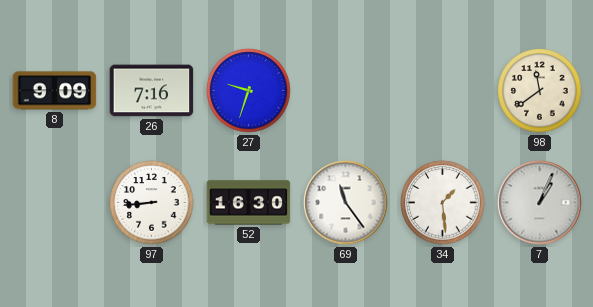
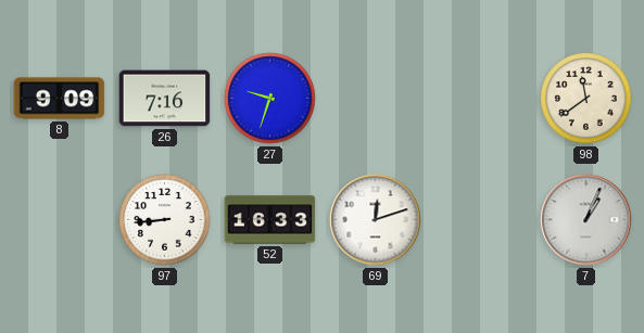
52: 16:30 -> 16:33 (270, 220)
69: 11:24 -> 12:12 (376, 220)
34: 1:29 -> none (443, 203)
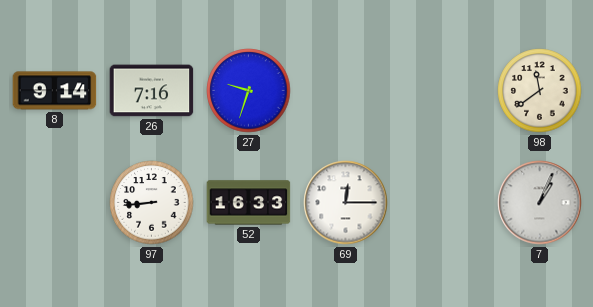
8: 9:09 -> 9:14 (55, 91)
69: 12:12 -> 12:15 (346, 203)
